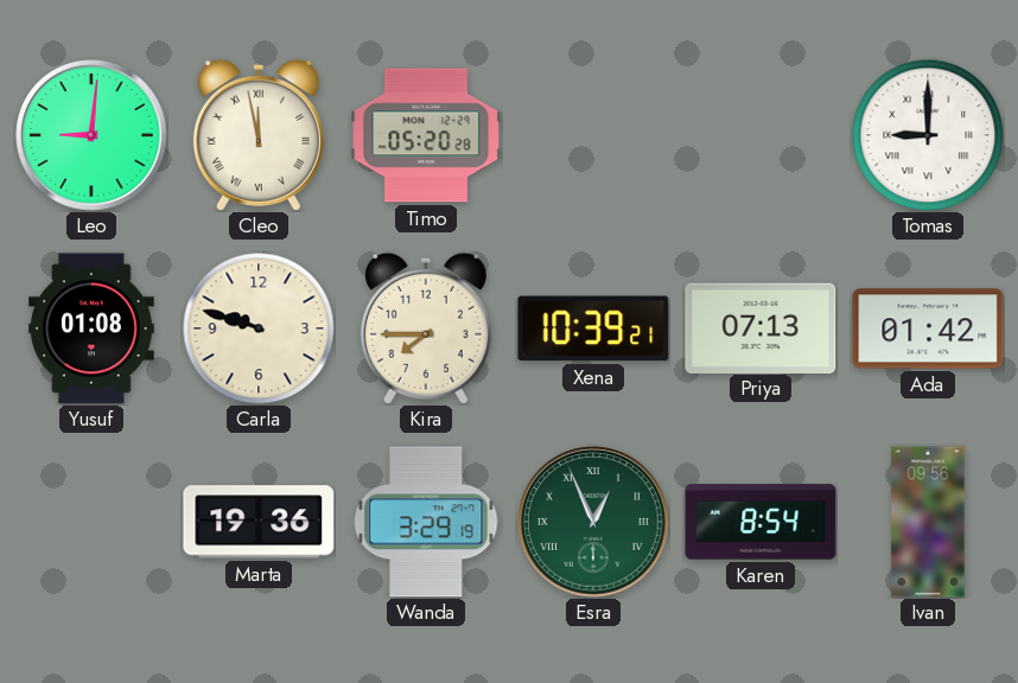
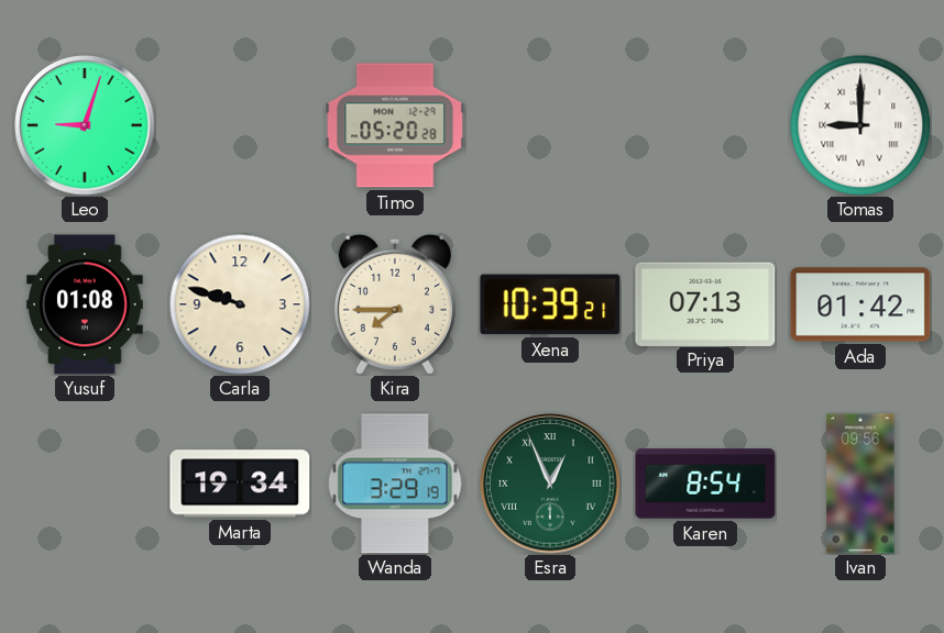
Leo: 9:01 -> 9:03 (85, 125)
Cleo: 11:58 -> none (259, 135)
Marta: 19:36 -> 19:34 (240, 484)
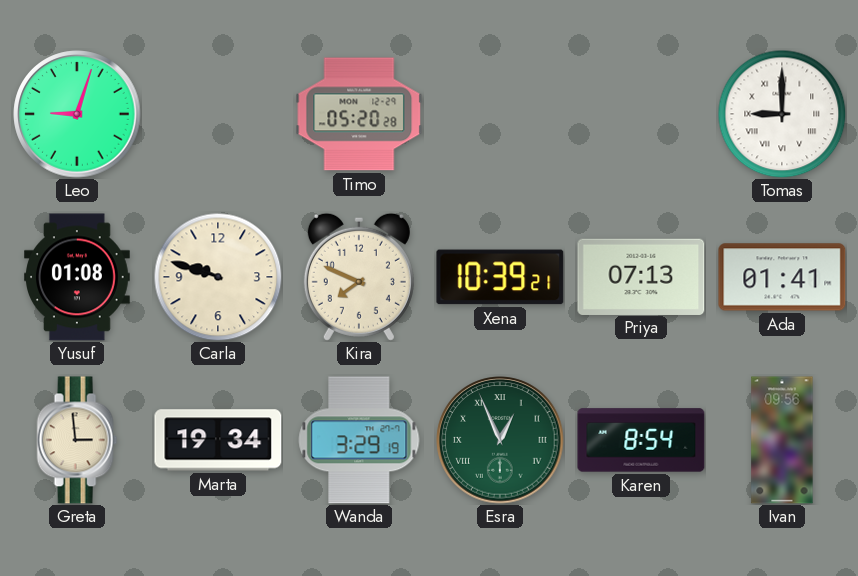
Kira: 7:45 -> 7:49 (359, 277)
Ada: 01:42 -> 01:41 (782, 277)
Greta: none -> 2:59 (77, 440)
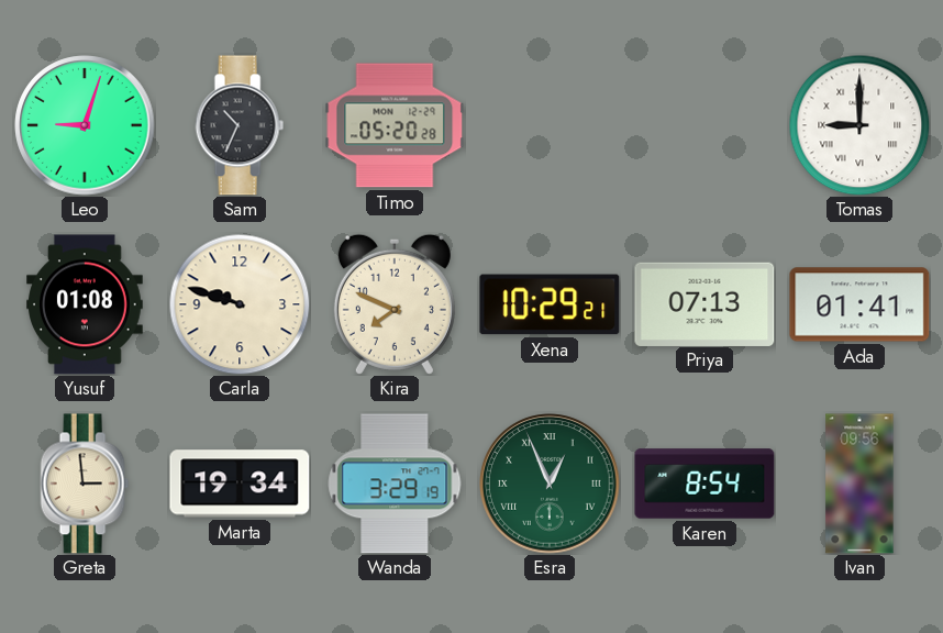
Sam: none -> 10:34 (240, 125)
Xena: 10:39 -> 10:29 (550, 304)
